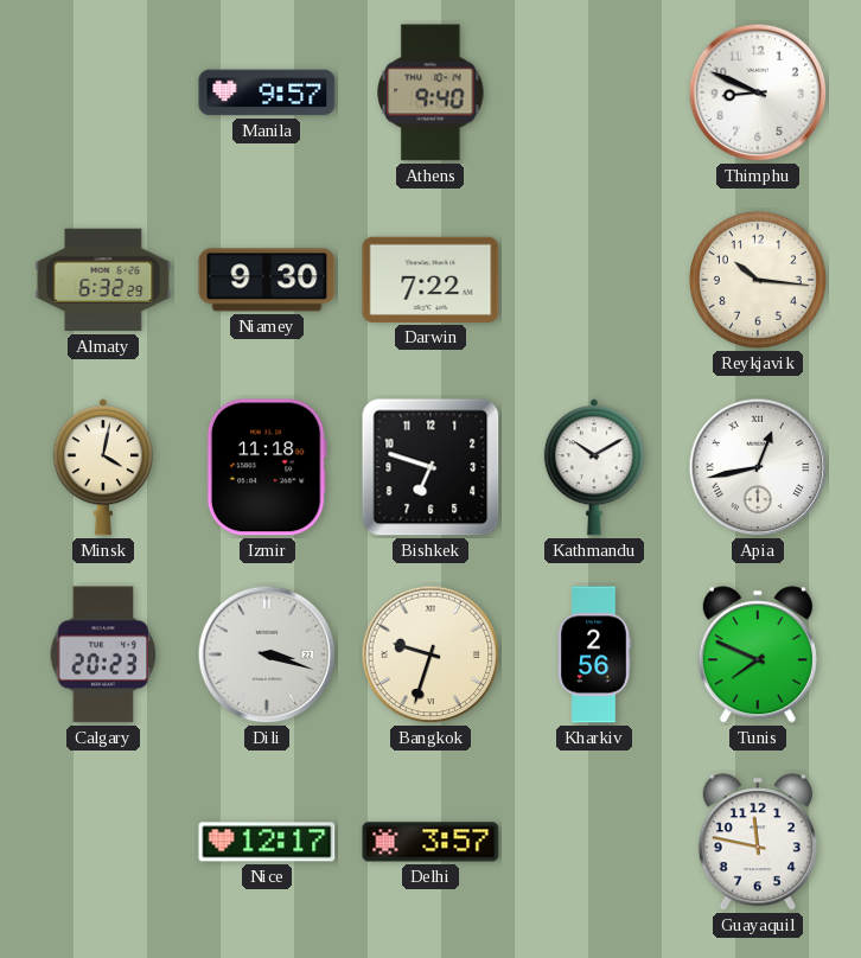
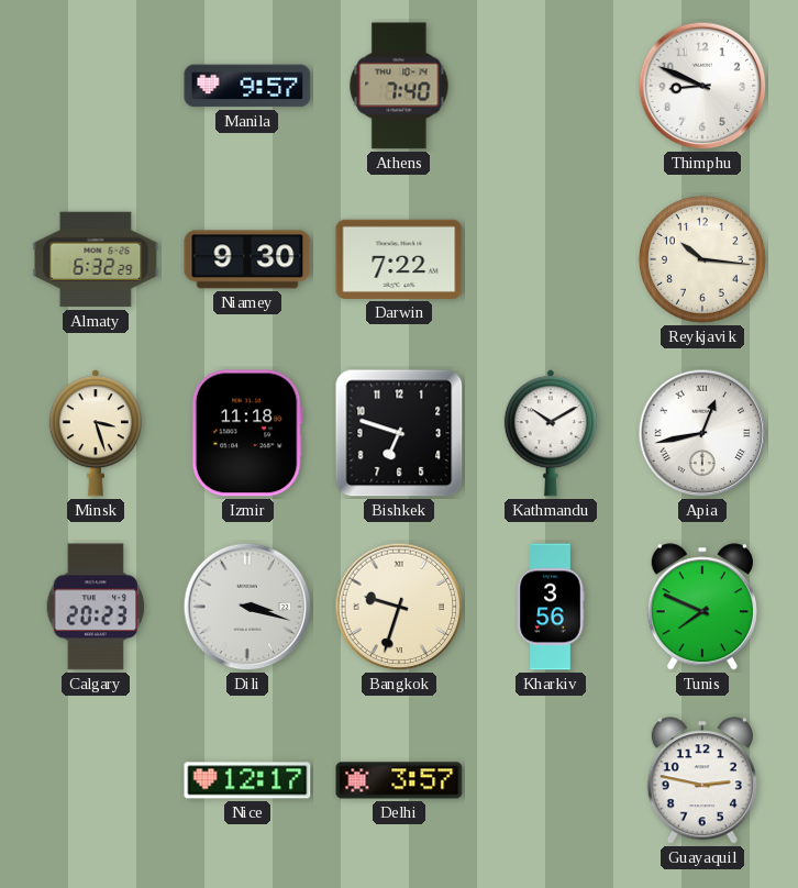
Athens: 9:40 -> 7:40 (399, 86)
Minsk: 4:02 -> 3:27 (96, 433)
Kharkiv: 2:56 -> 3:56 (551, 607)
Guayaquil: 11:47 -> 2:47 (702, 780)
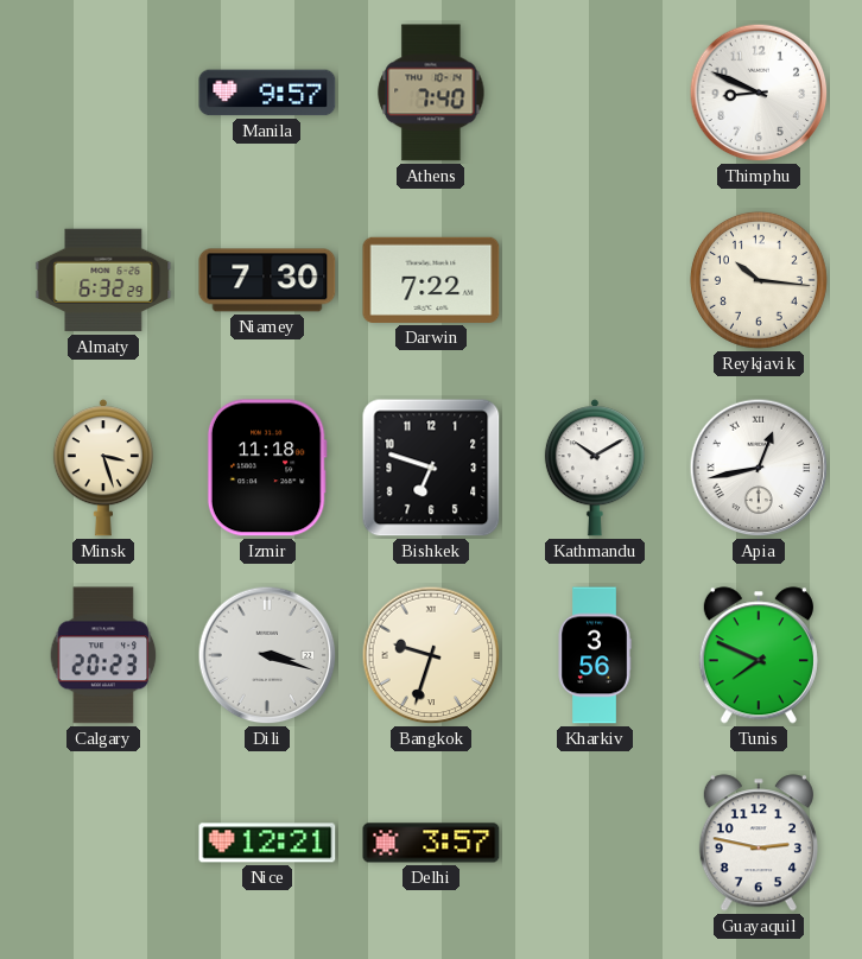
Niamey: 9:30 -> 7:30 (267, 280)
Nice: 12:17 -> 12:21 (267, 843)
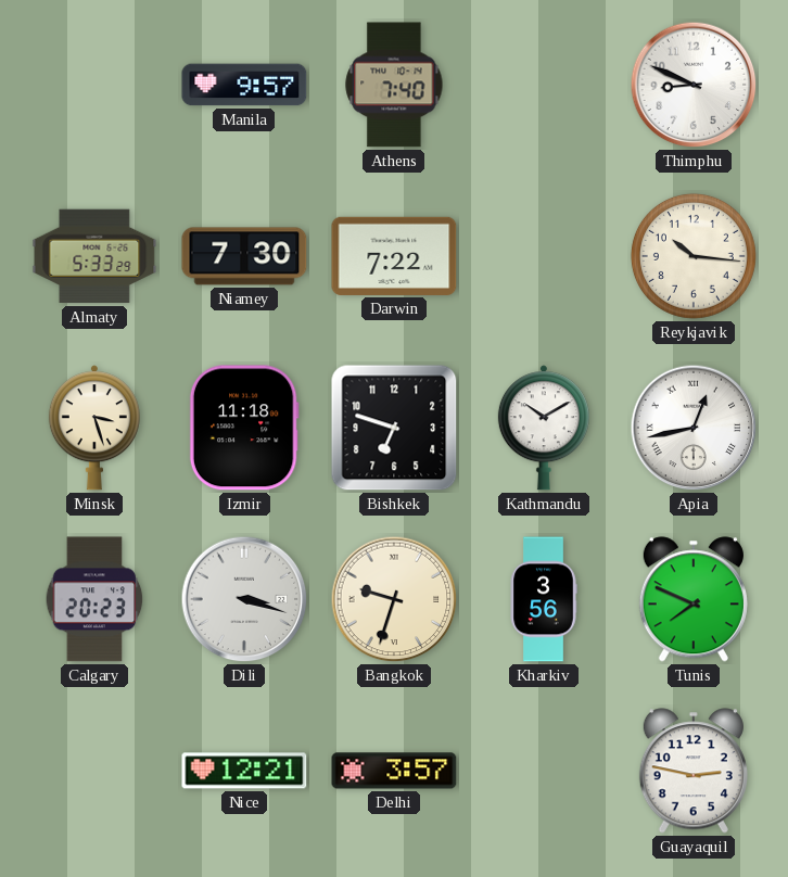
Almaty: 6:32 -> 5:33 (94, 256)
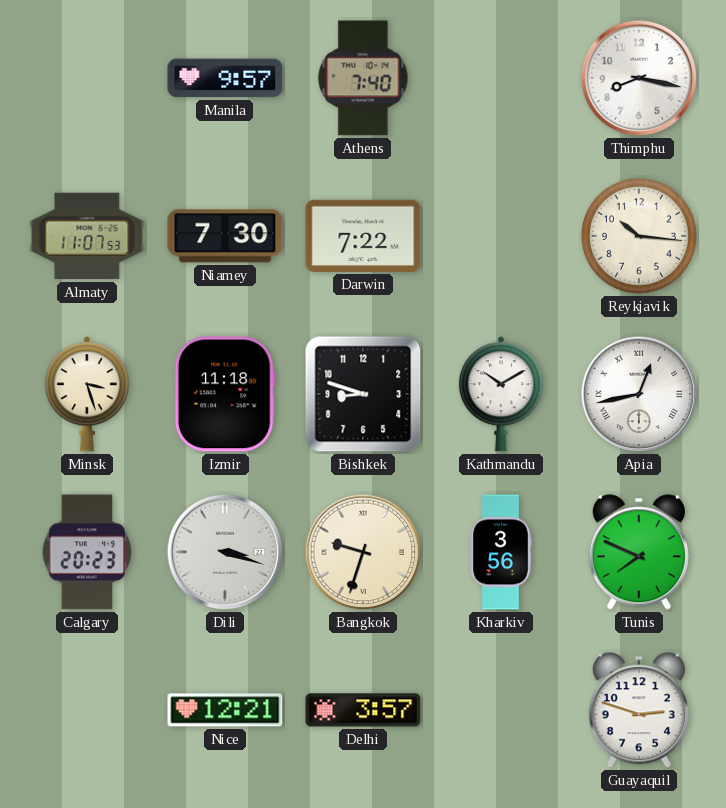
Thimphu: 8:49 -> 8:17 (639, 78)
Almaty: 5:33 -> 11:07 (87, 236)
Bishkek: 6:48 -> 8:48 (363, 394)
Guayaquil: 2:47 -> 2:48 (639, 710)
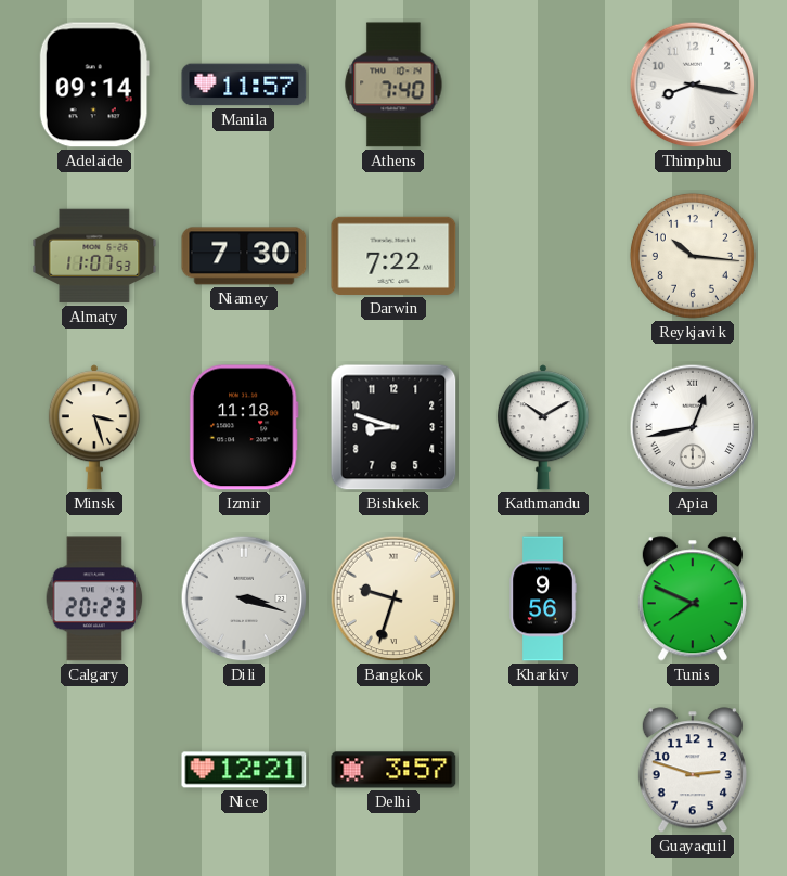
Adelaide: none -> 09:14 (94, 85)
Manila: 9:57 -> 11:57 (244, 85)
Kharkiv: 3:56 -> 9:56 (543, 598)
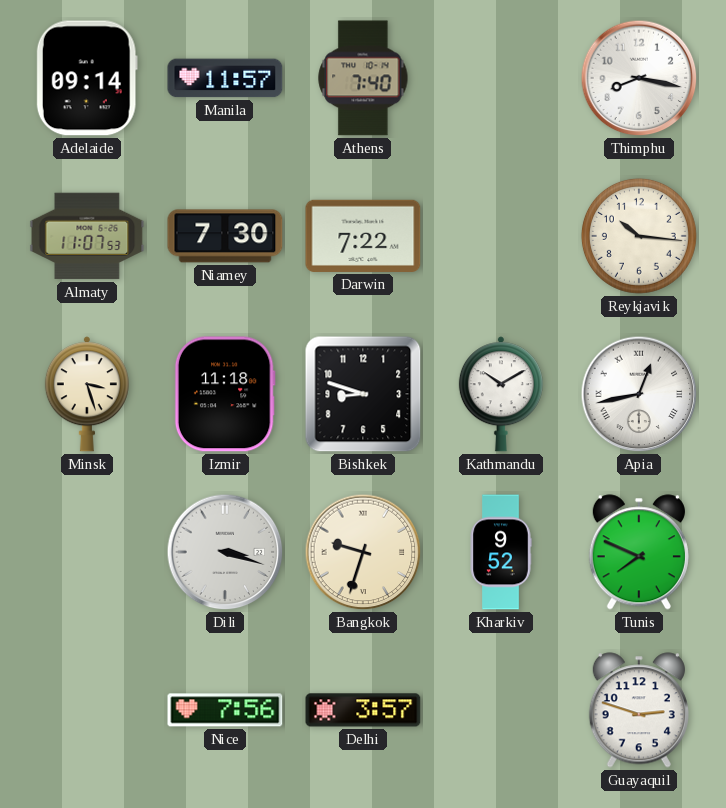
Calgary: 20:23 -> none (94, 598)
Kharkiv: 9:56 -> 9:52 (501, 552)
Nice: 12:21 -> 7:56 (225, 710)
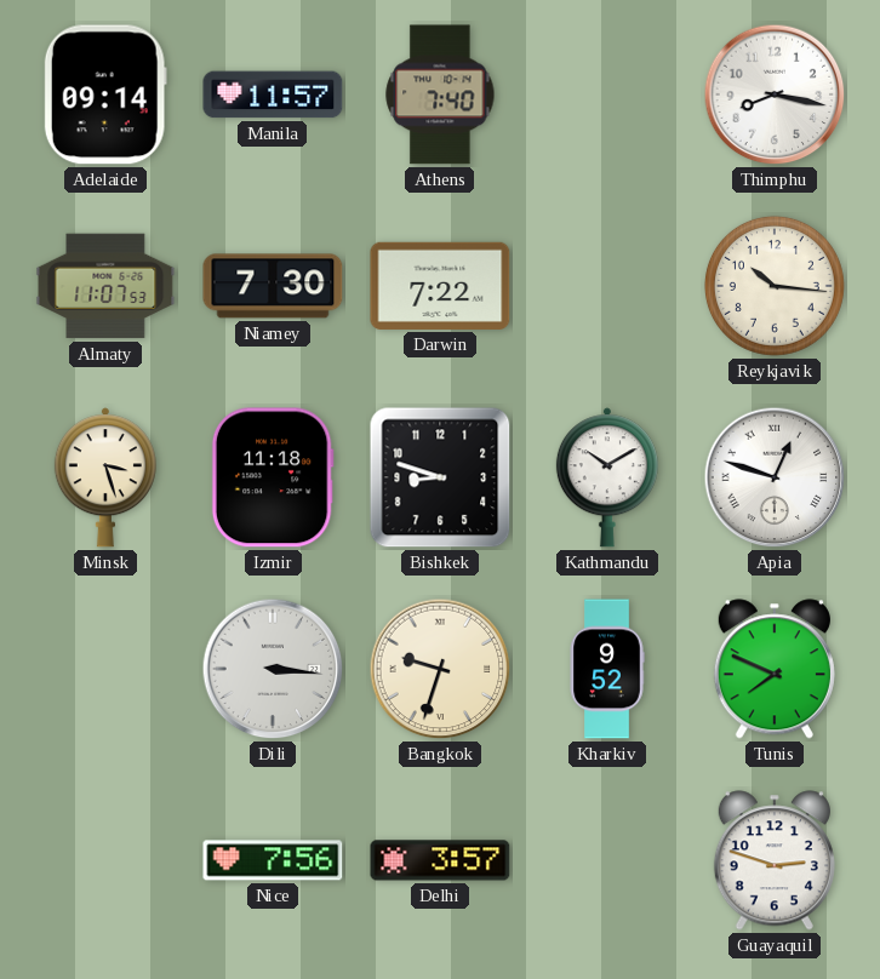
Apia: 12:43 -> 12:48 (775, 477)
Dili: 3:18 -> 3:16 (273, 669)
